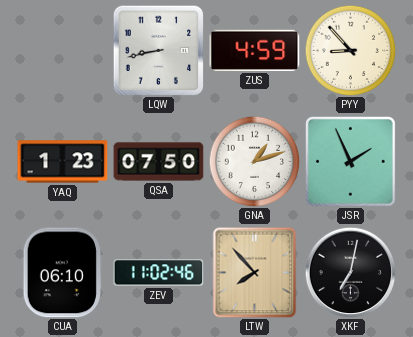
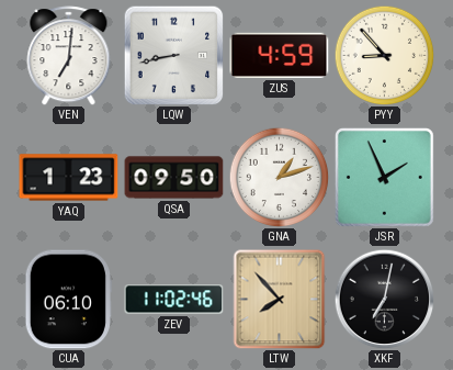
VEN: none -> 7:01 (69, 56)
QSA: 07:50 -> 09:50 (174, 178)
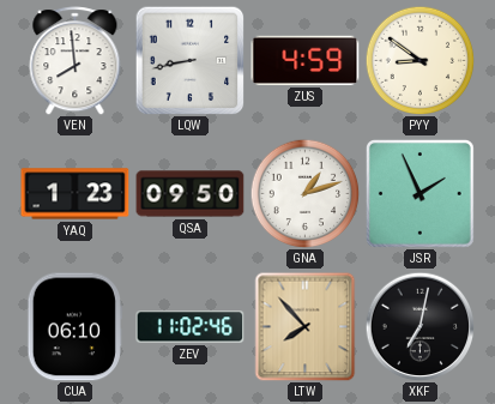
VEN: 7:01 -> 7:59 (76, 61)
PYY: 8:53 -> 8:51 (419, 60)
